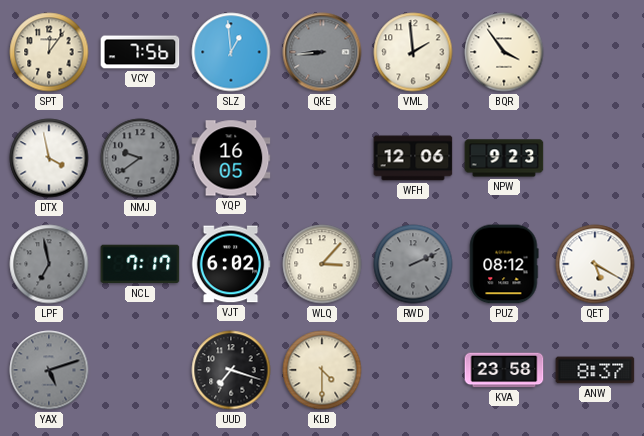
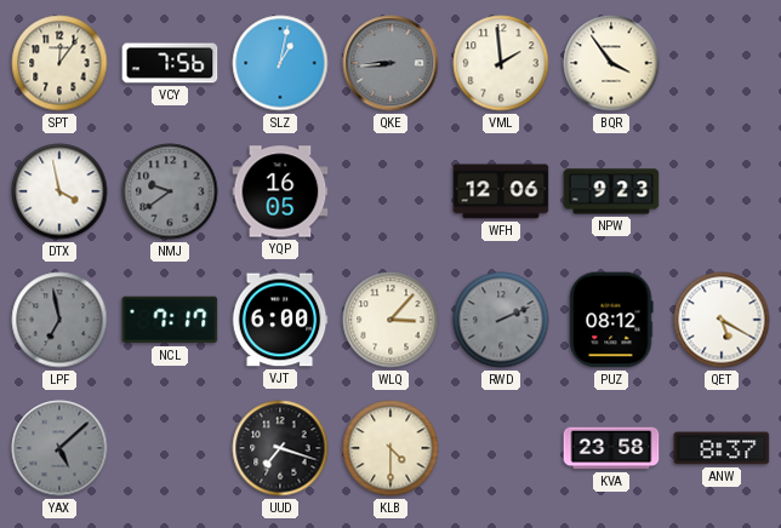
SLZ: 12:59 -> 1:02 (280, 63)
VJT: 6:02 -> 6:00 (280, 320)
YAX: 5:12 -> 5:08 (59, 448)
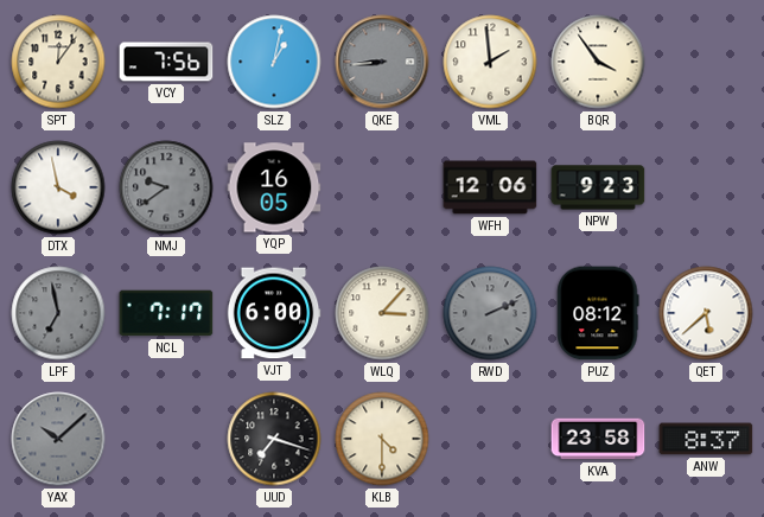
QET: 5:20 -> 5:38 (706, 313)
YAX: 5:08 -> 10:08 (58, 439)
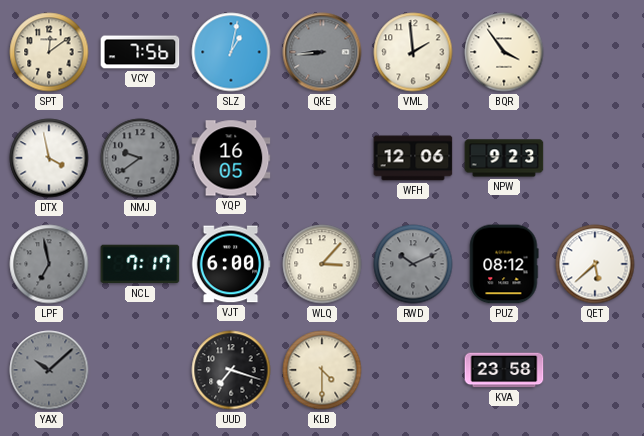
SPT: 12:06 -> 12:09 (49, 52)
RWD: 2:11 -> 10:11 (413, 264)
ANW: 8:37 -> none (706, 439)
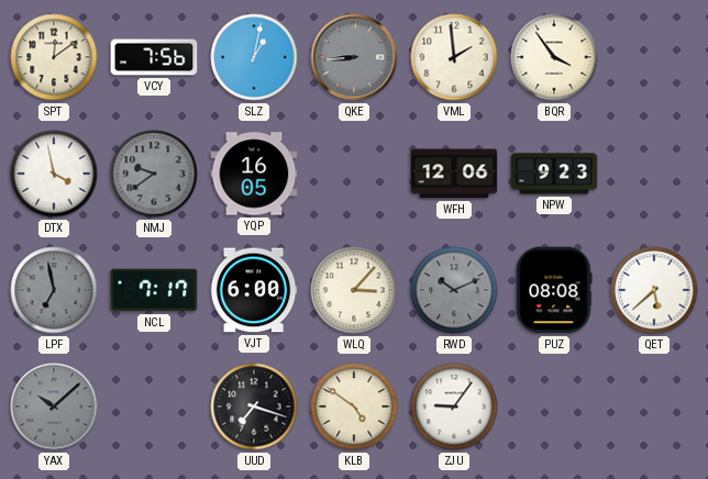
PUZ: 08:12 -> 08:08 (554, 290)
KLB: 4:30 -> 4:51 (354, 406)
ZJU: none -> 9:06 (454, 406)
KVA: 23:58 -> none (504, 370)
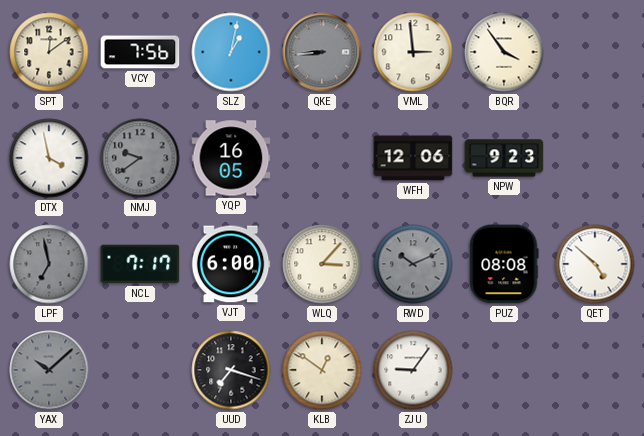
VML: 1:59 -> 2:59 (413, 52)
QET: 5:38 -> 4:52 (595, 264)
KLB: 4:51 -> 12:51 (322, 370)
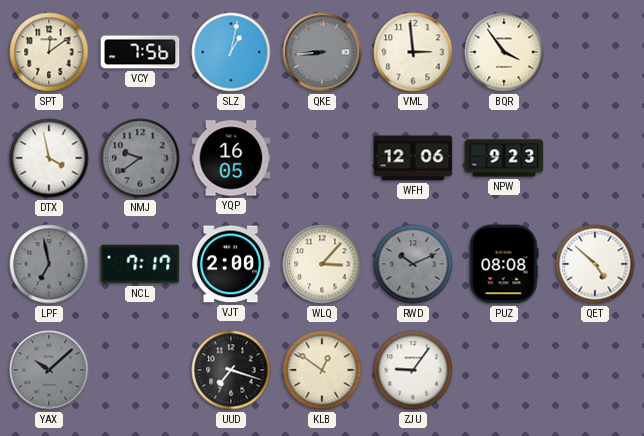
VJT: 6:00 -> 2:00 (231, 264)
